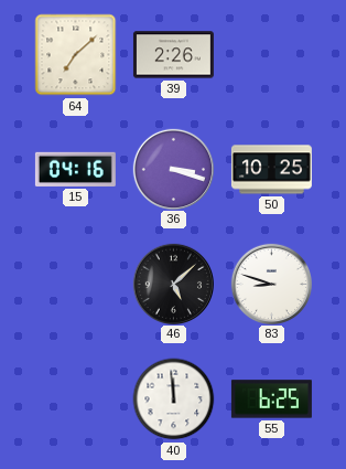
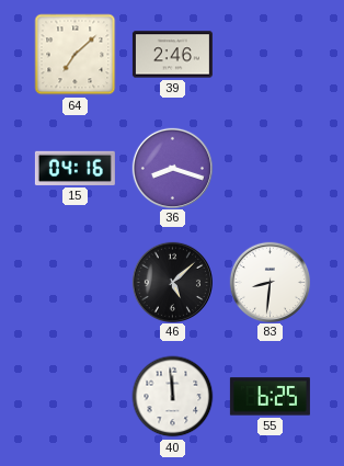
39: 2:26 -> 2:46 (172, 55)
36: 3:18 -> 8:18 (172, 168)
50: 10:25 -> none (271, 170)
83: 8:48 -> 8:31 (270, 282)
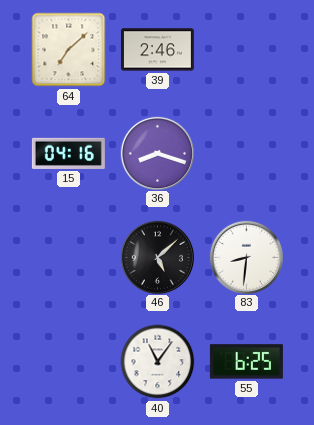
40: 11:59 -> 11:06 (158, 362)
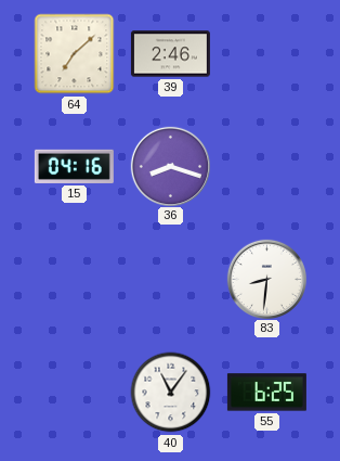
46: 5:08 -> none (157, 257)
